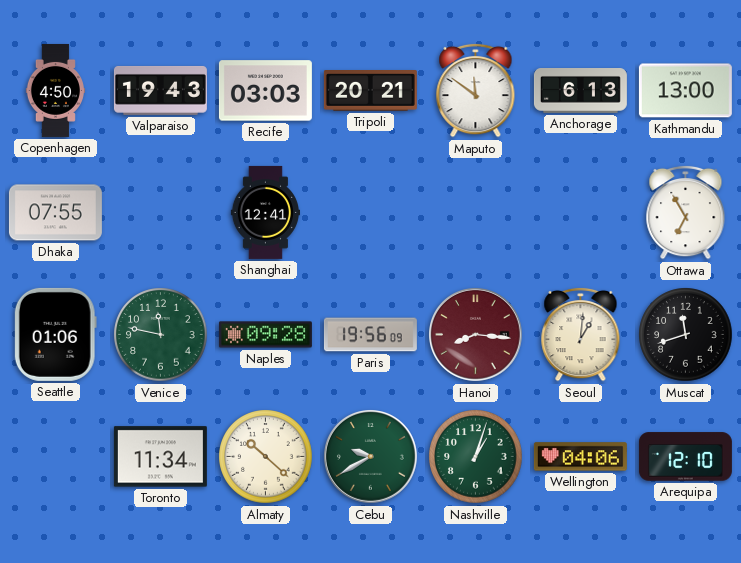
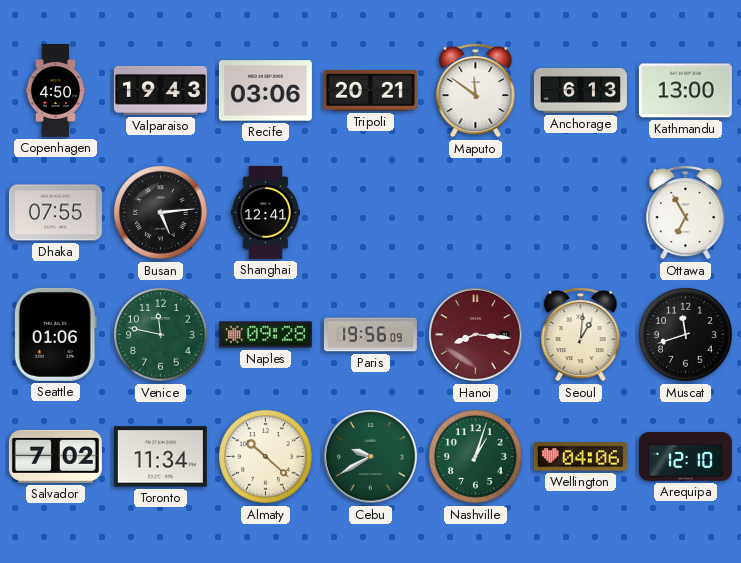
Recife: 03:03 -> 03:06 (265, 91)
Busan: none -> 5:14 (161, 213)
Salvador: none -> 7:02 (55, 456)
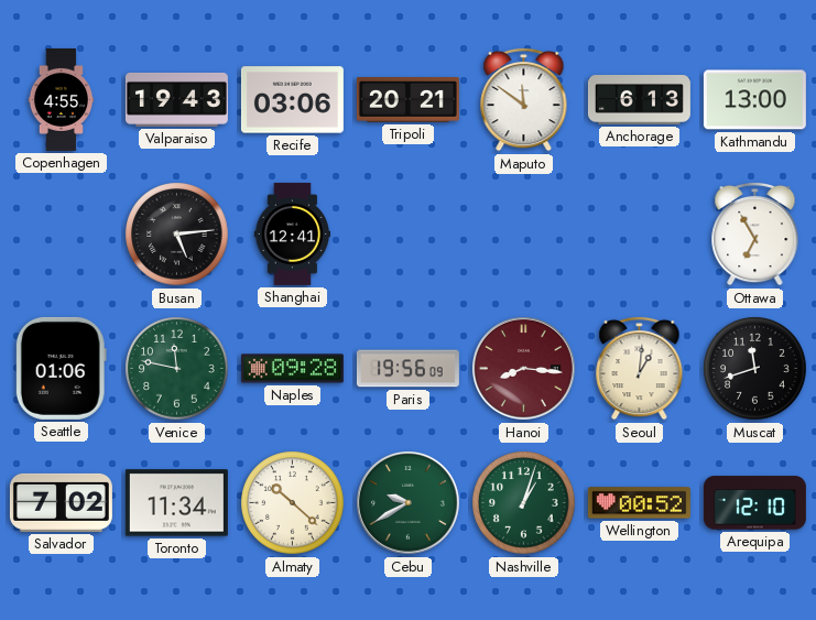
Copenhagen: 4:50 -> 4:55 (61, 99)
Dhaka: 07:55 -> none (55, 213)
Wellington: 04:06 -> 00:52 (639, 503)
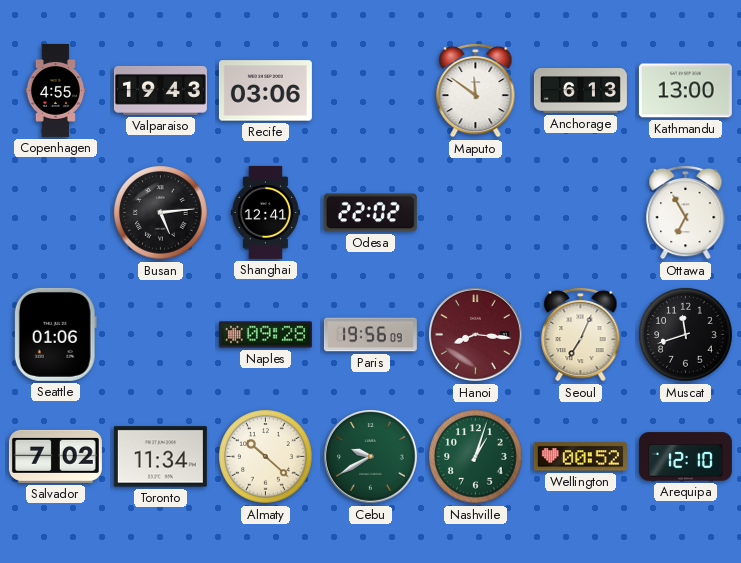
Tripoli: 20:21 -> none (407, 100)
Odesa: none -> 22:02 (370, 213)
Venice: 11:47 -> none (177, 369)
Seoul: 1:01 -> 7:04 (581, 334)
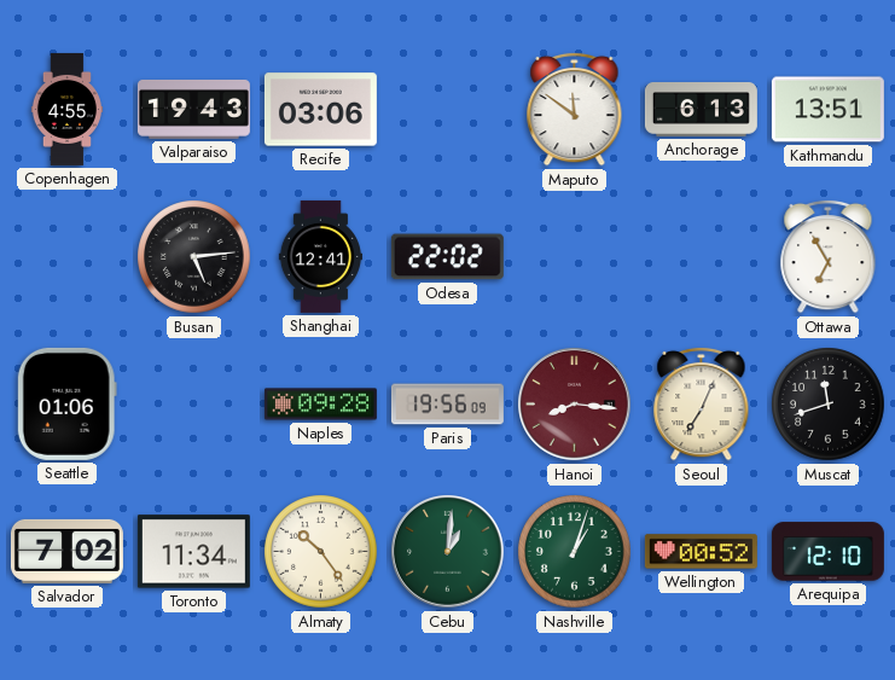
Kathmandu: 13:00 -> 13:51 (827, 110)
Almaty: 10:22 -> 10:24 (321, 552)
Cebu: 9:40 -> 1:01 (448, 552)
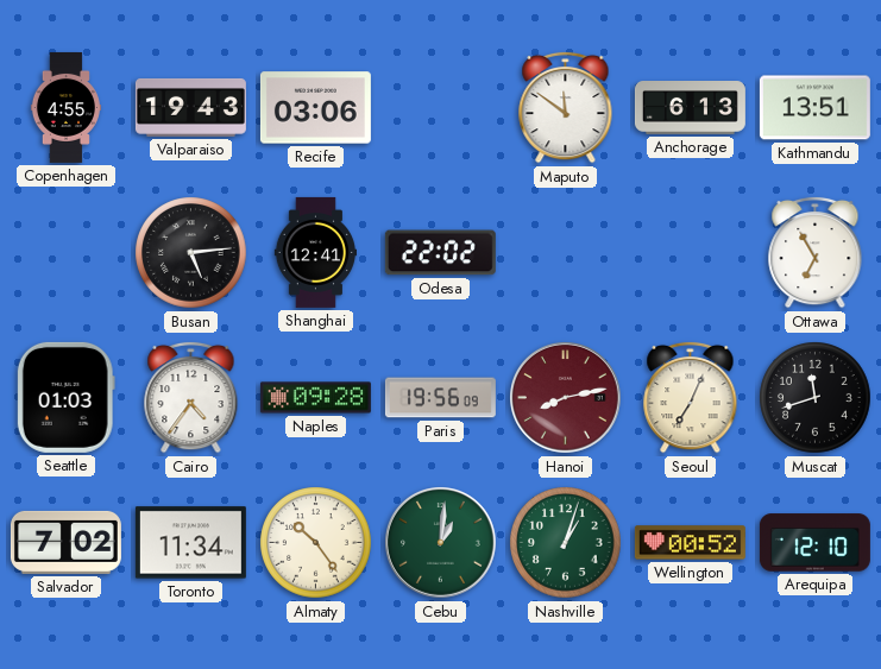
Seattle: 01:06 -> 01:03 (65, 397)
Cairo: none -> 4:36 (191, 397)
Hanoi: 8:16 -> 8:13 (566, 398)
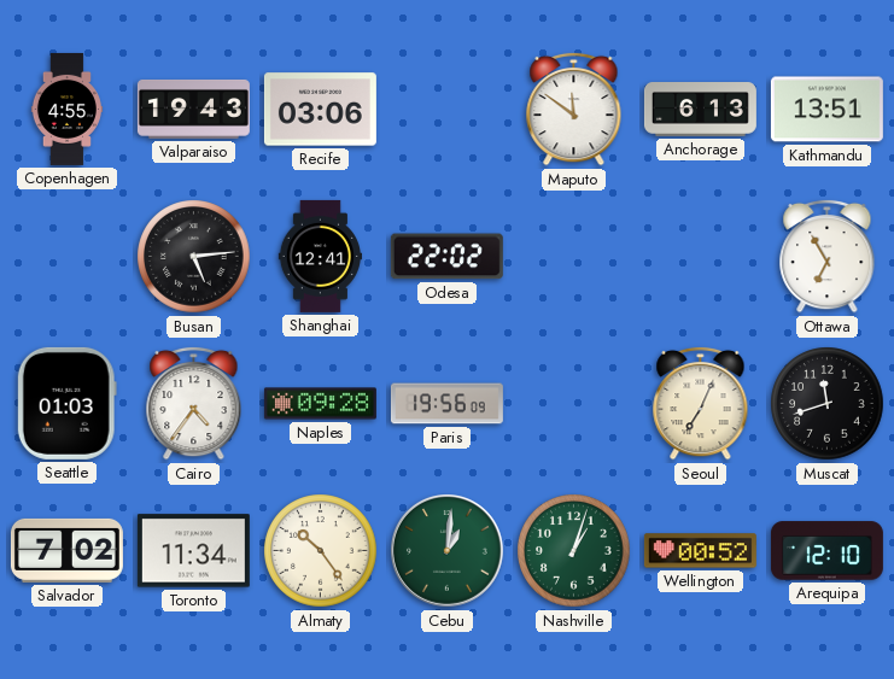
Hanoi: 8:13 -> none (566, 398)
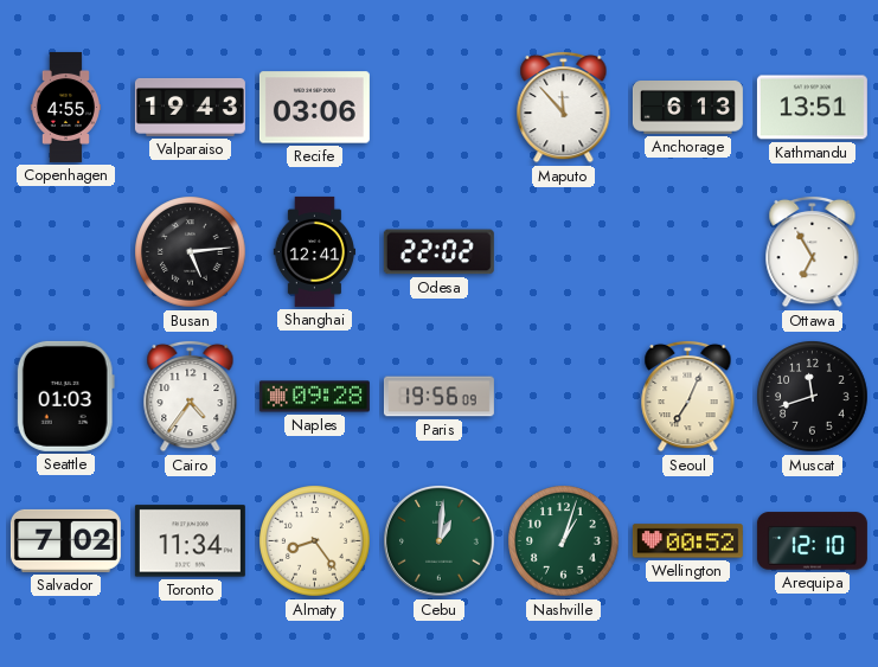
Maputo: 11:51 -> 11:53 (564, 107)
Almaty: 10:24 -> 8:24 (315, 541)
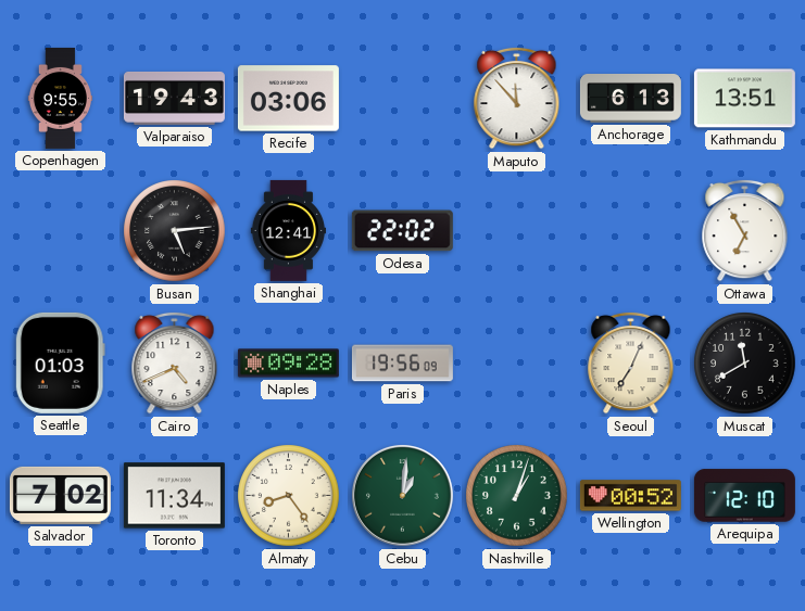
Copenhagen: 4:55 -> 9:55 (60, 98)
Cairo: 4:36 -> 4:41 (175, 362)
Muscat: 11:42 -> 11:40 (745, 364)
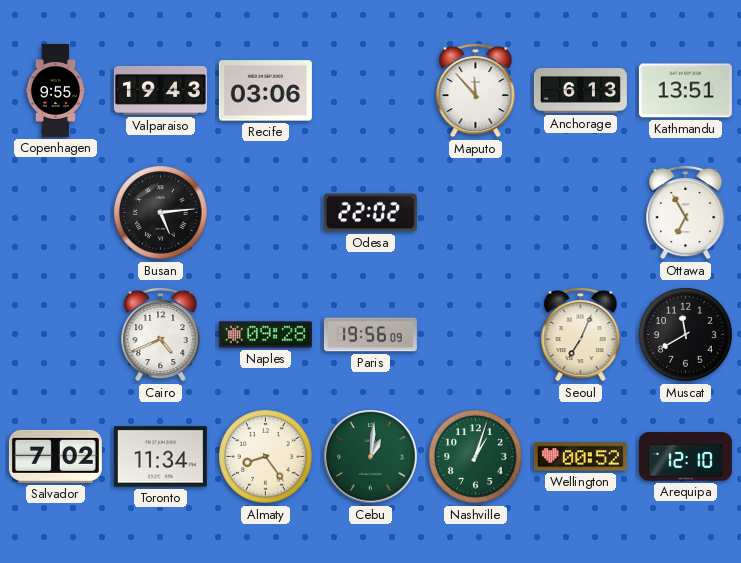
Shanghai: 12:41 -> none (288, 230)
Seattle: 01:03 -> none (60, 362)
